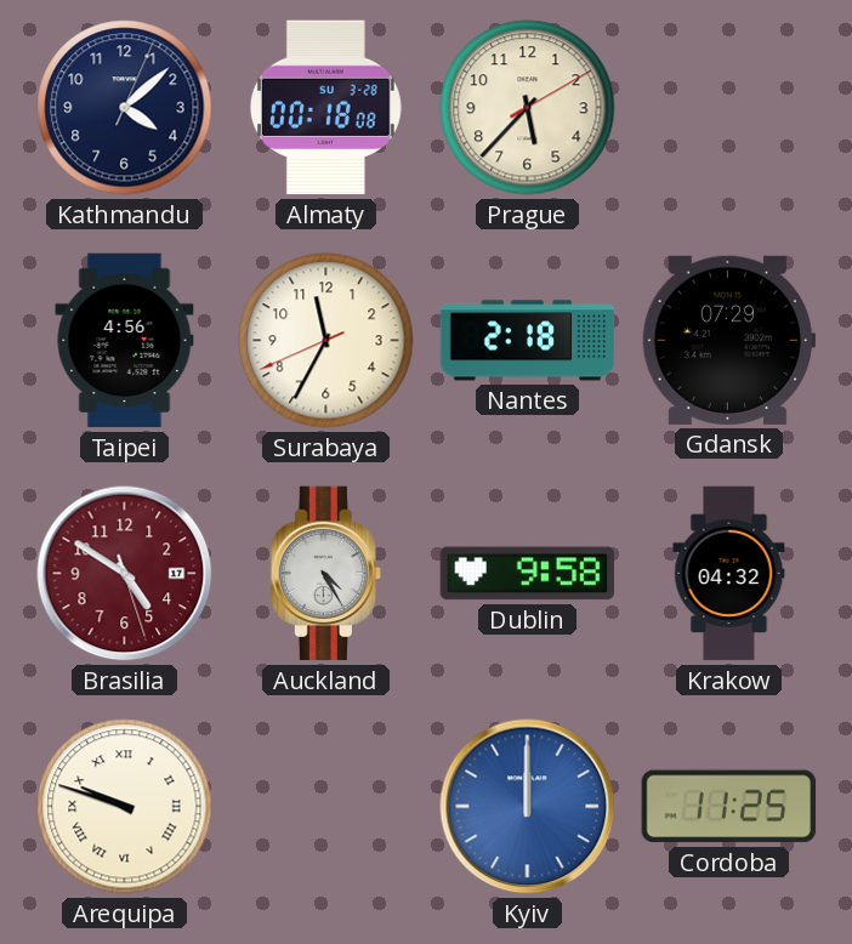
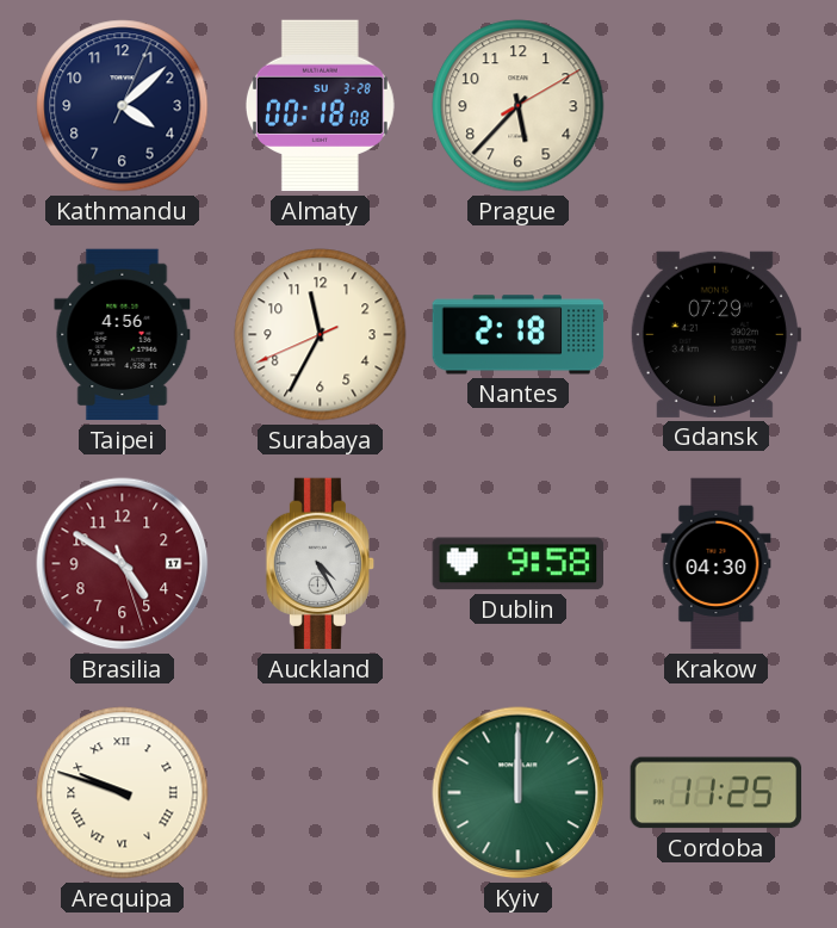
Krakow: 04:32 -> 04:30 (717, 564)
Kyiv dial: blue -> green (519, 793)
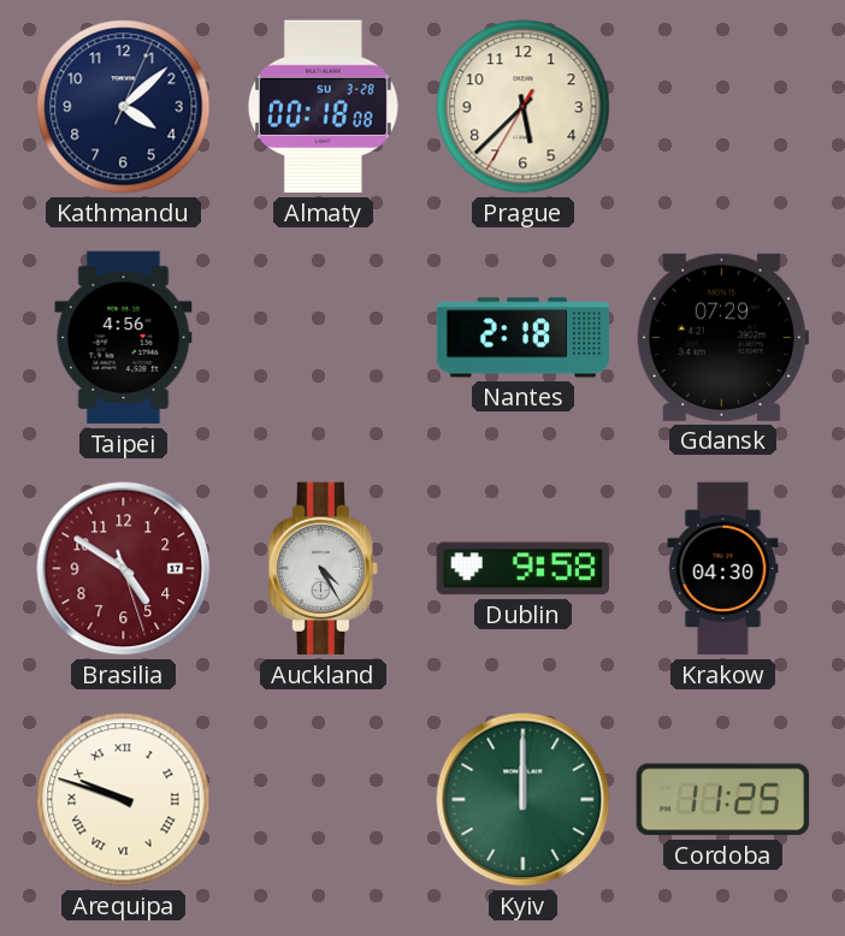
Prague: 5:37:10 -> 5:37:35 (524, 107)
Surabaya: 11:34 -> none (321, 335)
